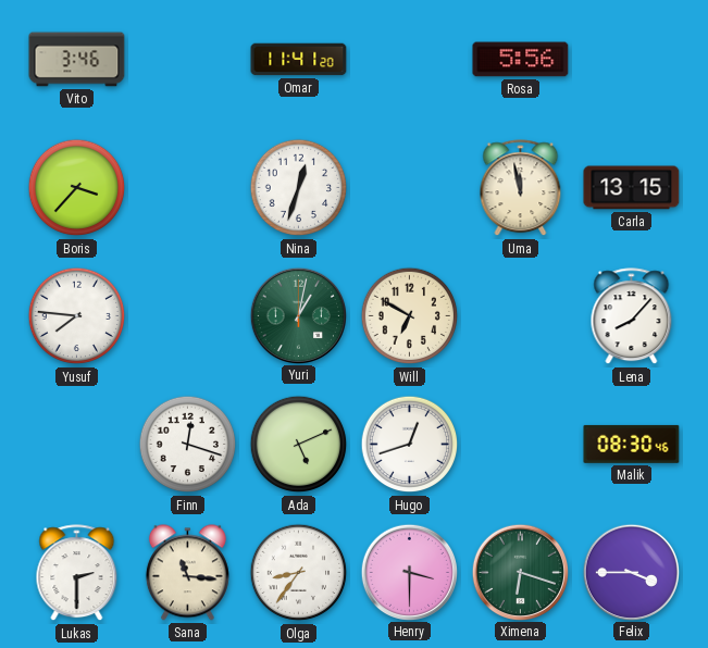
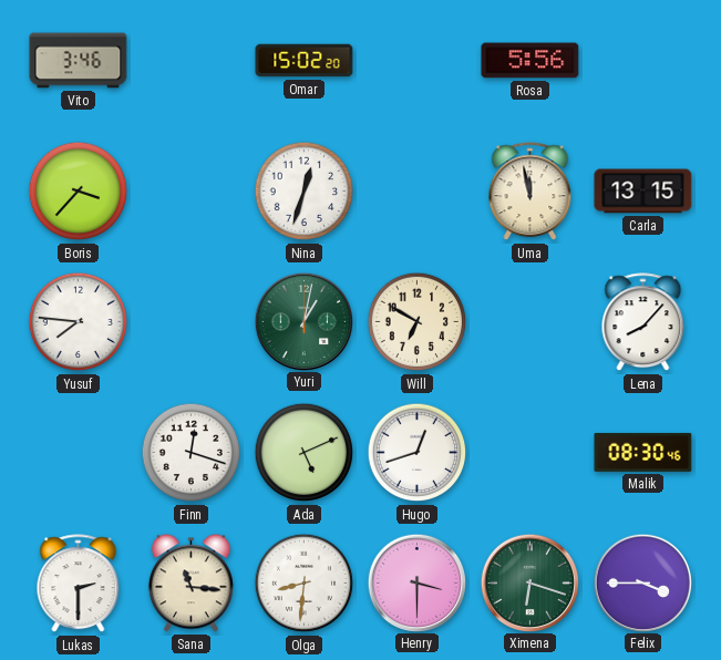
Omar: 11:41 -> 15:02 (305, 61)
Olga: 8:36 -> 8:31 (305, 584)
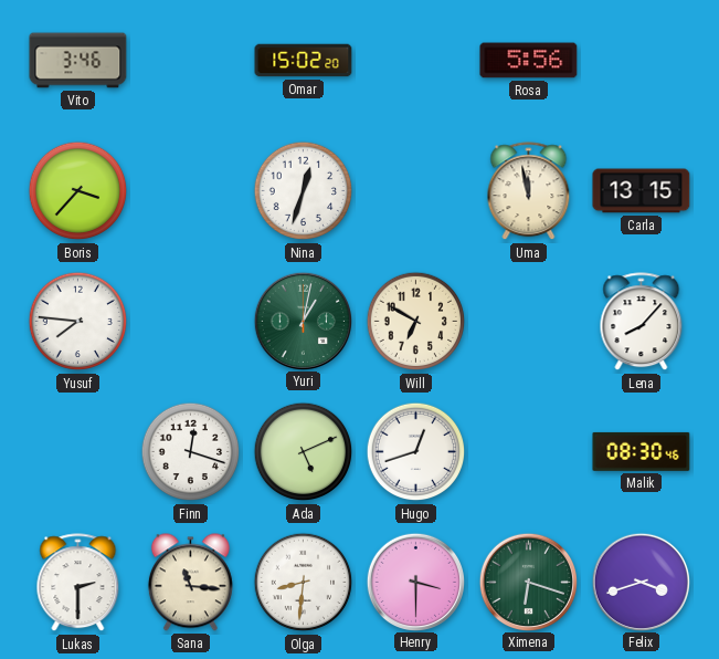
Felix: 3:45 -> 3:42 (641, 582)
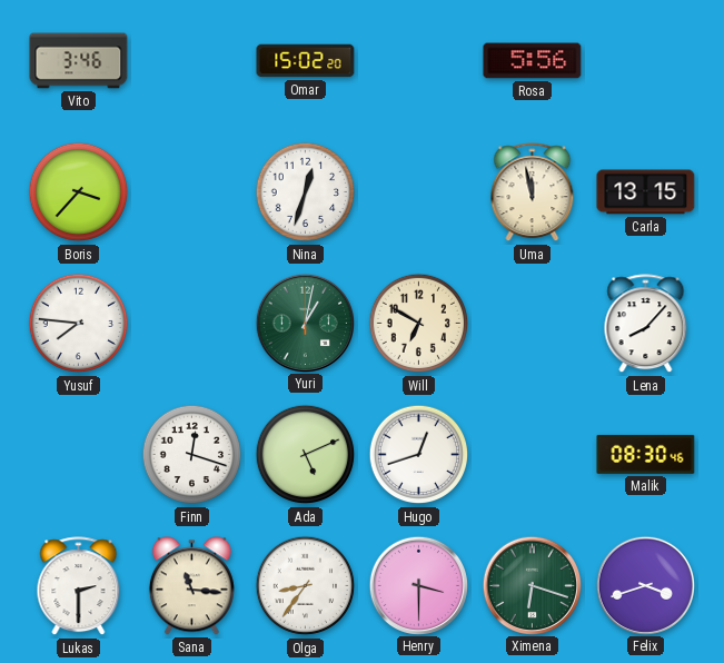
Olga: 8:31 -> 8:36 (306, 586)
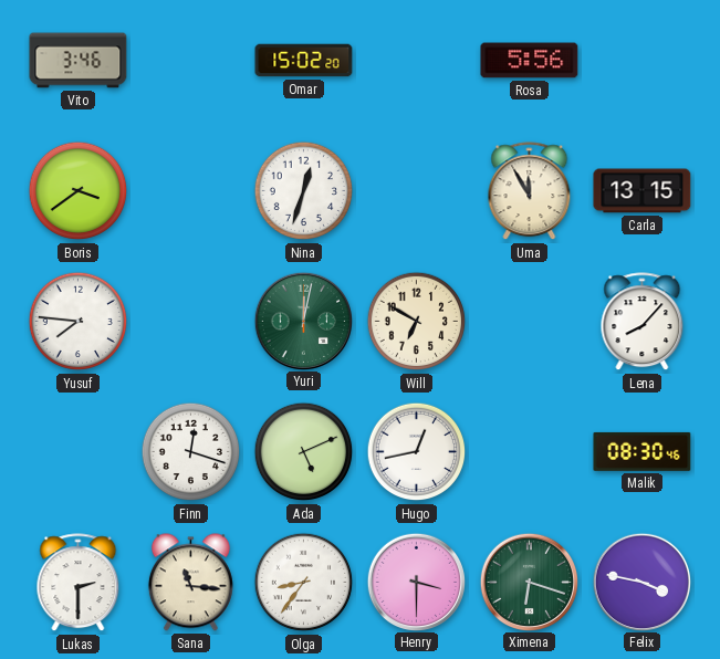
Boris: 3:37 -> 3:39 (79, 191)
Uma: 11:58 -> 11:55 (530, 191)
Yuri: 1:02 -> 12:02 (303, 321)
Hugo: 12:42 -> 12:43 (417, 452)
Felix: 3:42 -> 3:47 (641, 582)
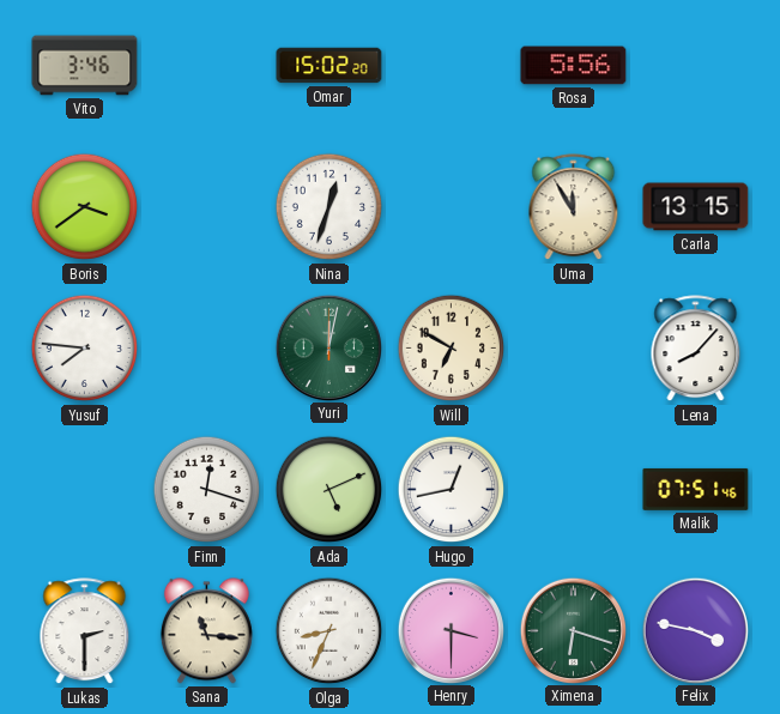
Malik: 08:30 -> 07:51 (696, 489)
Olga: 8:36 -> 8:34 (329, 631)
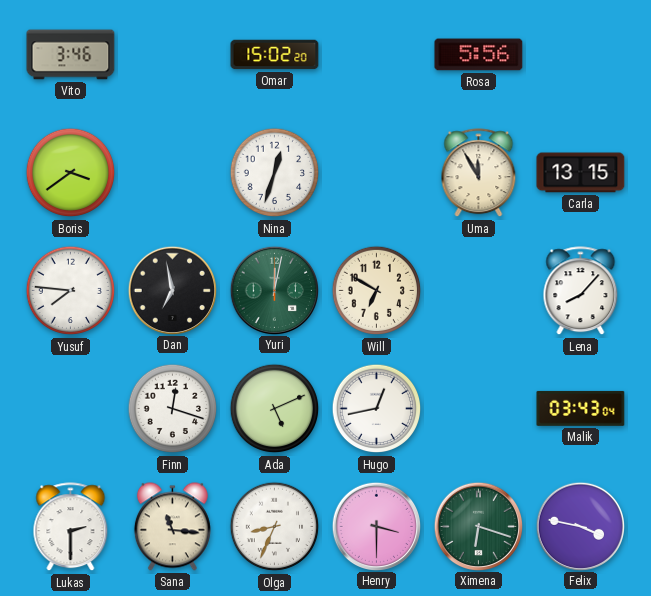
Dan: none -> 6:58 (172, 290)
Malik: 07:51 -> 03:43 (581, 408)
